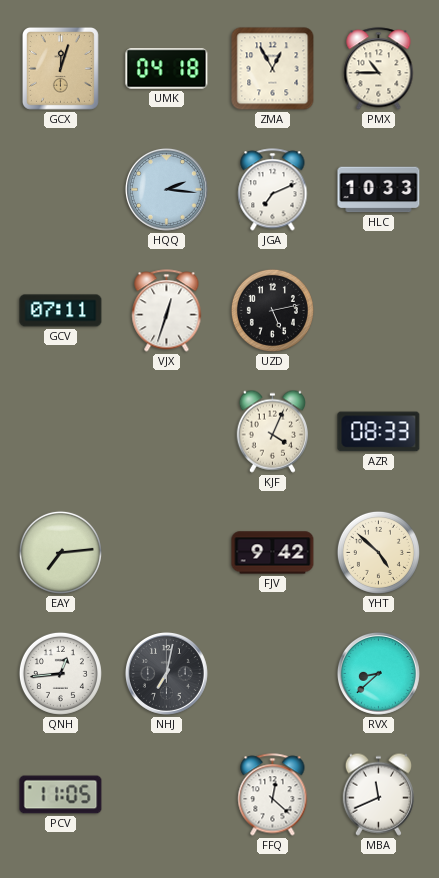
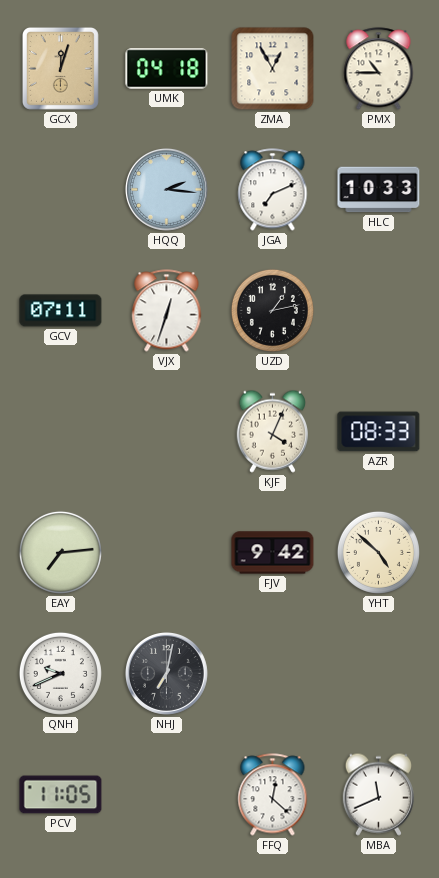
UZD: 5:13 -> 1:13 (272, 310)
QNH: 12:44 -> 9:41 (60, 673)
RVX: 8:38 -> none (378, 673)
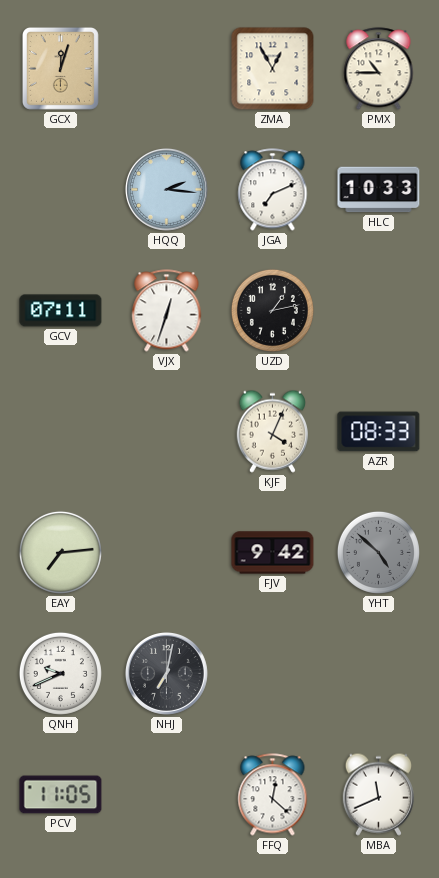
UMK: 04:18 -> none (167, 69)
YHT dial: cream -> grey (378, 552)
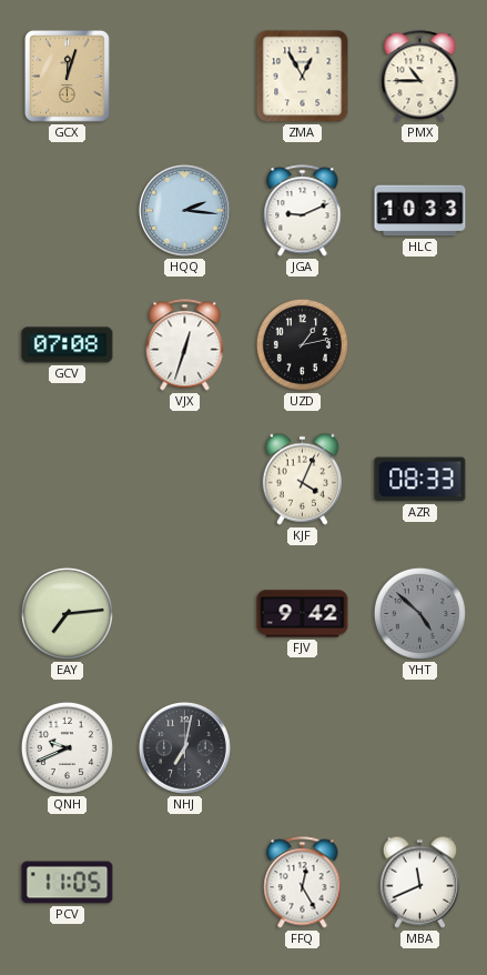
JGA: 7:11 -> 9:11 (303, 211)
GCV: 07:11 -> 07:08 (68, 345)
FFQ: 12:22 -> 12:25 (303, 883)
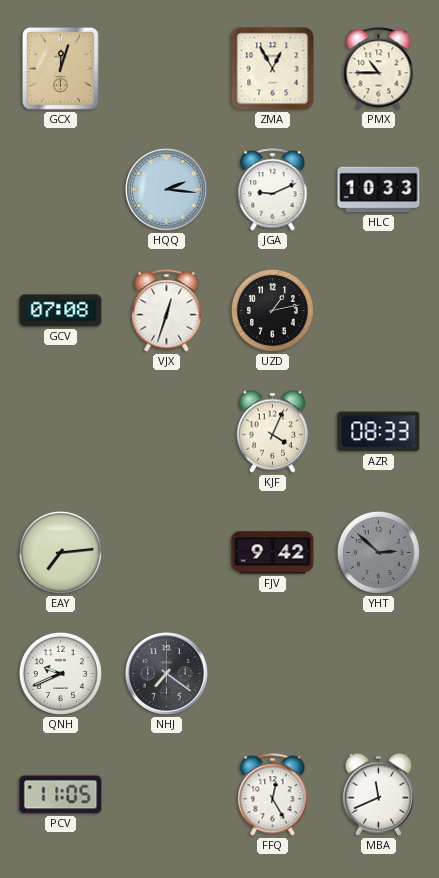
YHT: 4:52 -> 2:52 (378, 552)
NHJ: 7:02 -> 7:21 (166, 673)
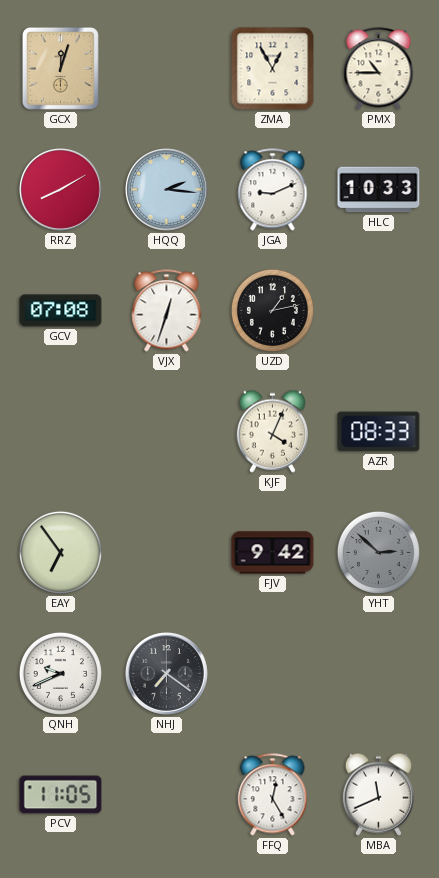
RRZ: none -> 8:10 (60, 189)
EAY: 7:14 -> 6:54 (60, 552)
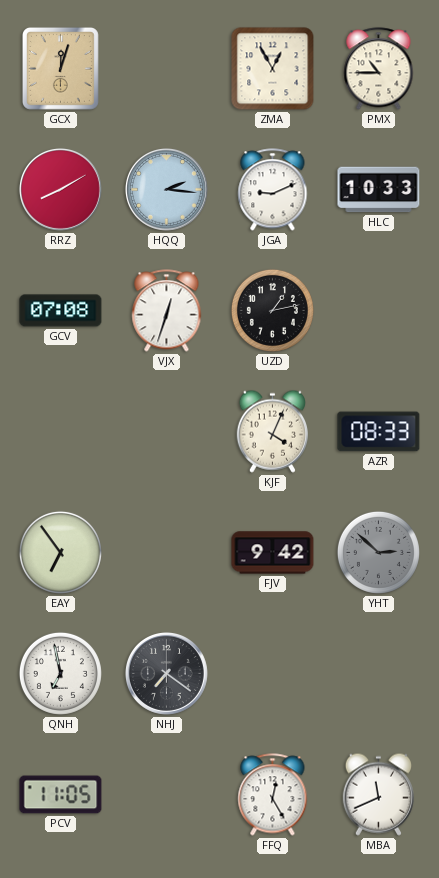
QNH: 9:41 -> 6:58 (60, 673)
